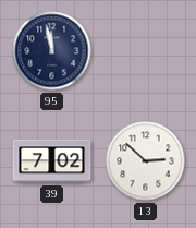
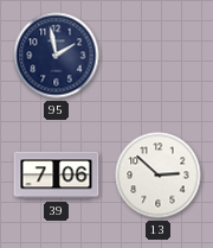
95: 11:58 -> 1:58 (57, 56)
39: 7:02 -> 7:06 (57, 176)
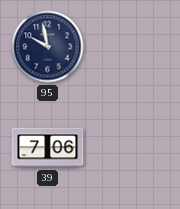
95: 1:58 -> 9:58 (48, 47)
13: 2:52 -> none (159, 176)
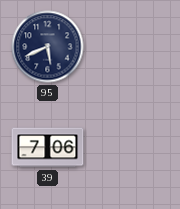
95: 9:58 -> 5:41 (48, 47)
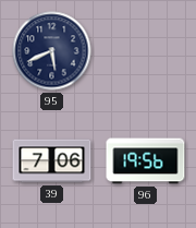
96: none -> 19:56 (146, 161)
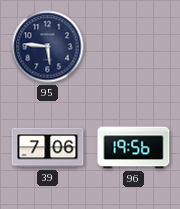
95: 5:41 -> 5:46 (48, 47)
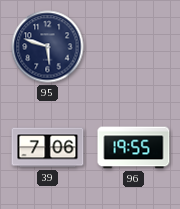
95: 5:46 -> 5:48 (48, 47)
96: 19:56 -> 19:55 (134, 148)
